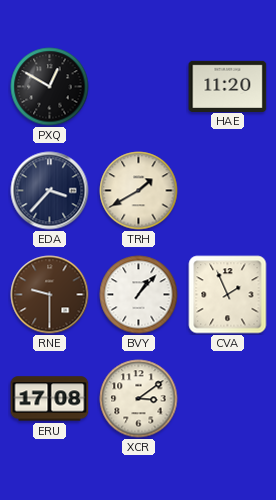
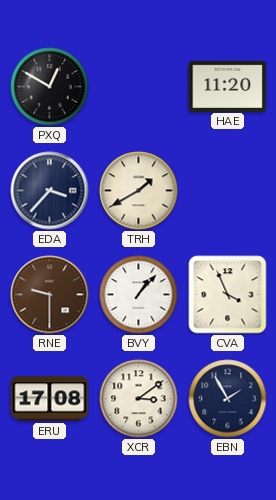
CVA: 1:56 -> 3:56 (228, 295)
EBN: none -> 1:55 (228, 399)
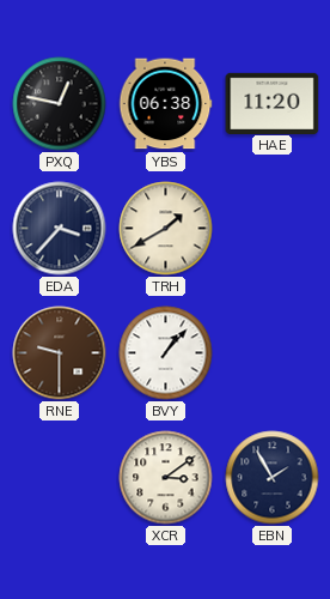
PXQ: 12:50 -> 12:47 (60, 104)
YBS: none -> 06:38 (165, 104)
CVA: 3:56 -> none (228, 295)
ERU: 17:08 -> none (50, 399)
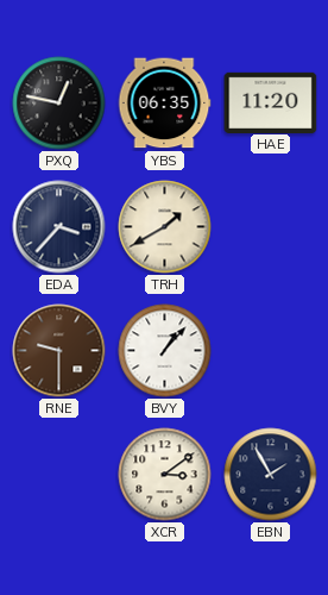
YBS: 06:38 -> 06:35 (164, 104)
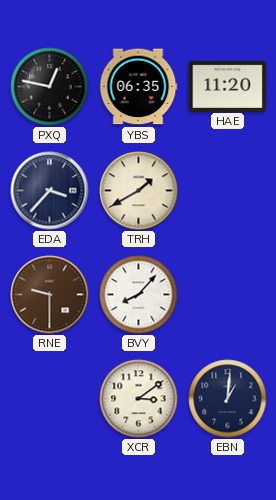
BVY: 1:07 -> 8:07 (139, 295)
EBN: 1:55 -> 1:01 (228, 399)
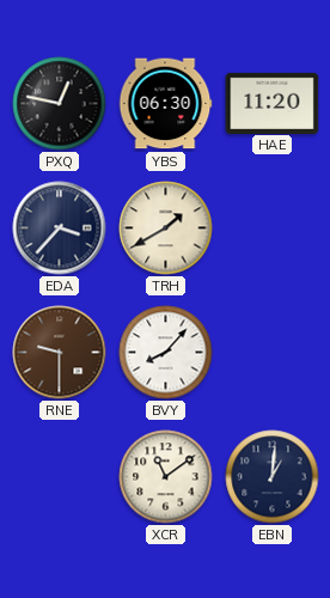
YBS: 06:35 -> 06:30 (165, 104)
XCR: 3:09 -> 11:09 (166, 477)
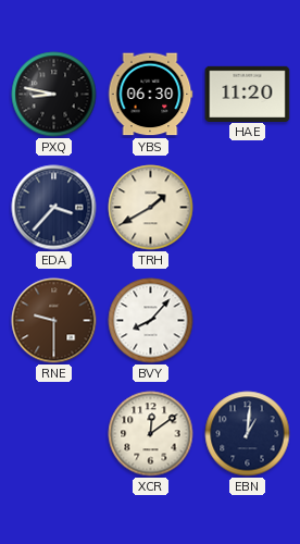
PXQ: 12:47 -> 8:47 (54, 95)
XCR: 11:09 -> 12:09 (151, 434)
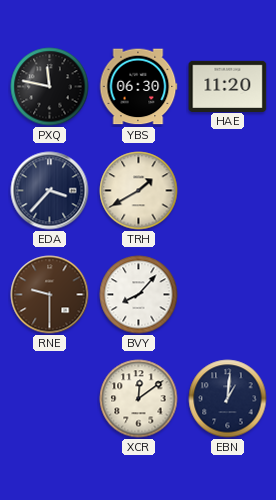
PXQ: 8:47 -> 11:47 (50, 87)
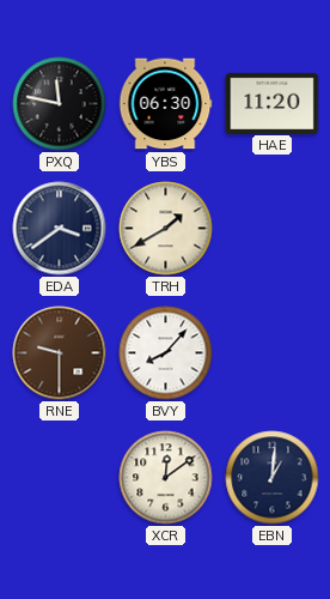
EDA: 3:37 -> 3:39 (60, 229)
